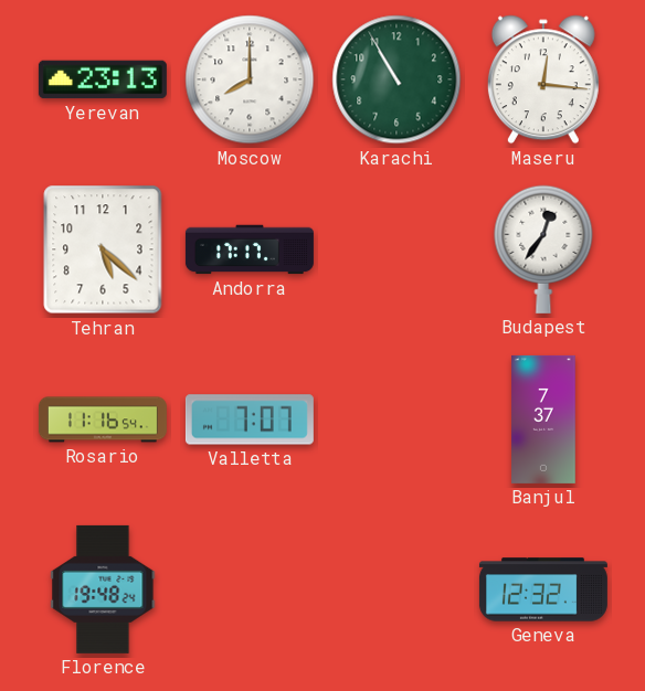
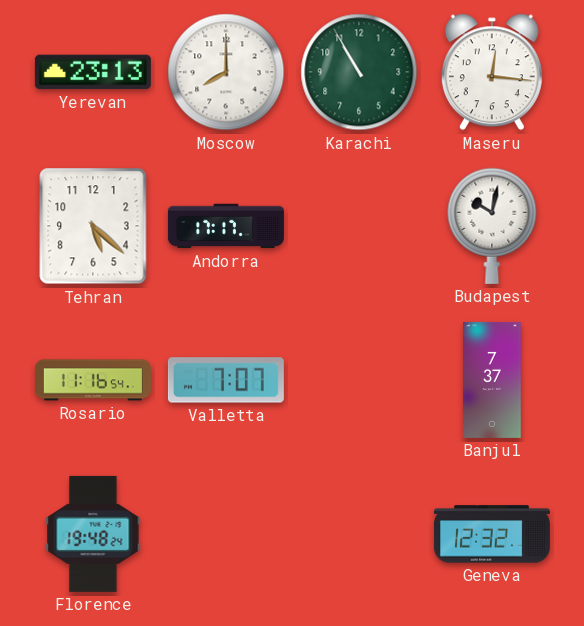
Budapest: 12:36 -> 10:02 (492, 226)
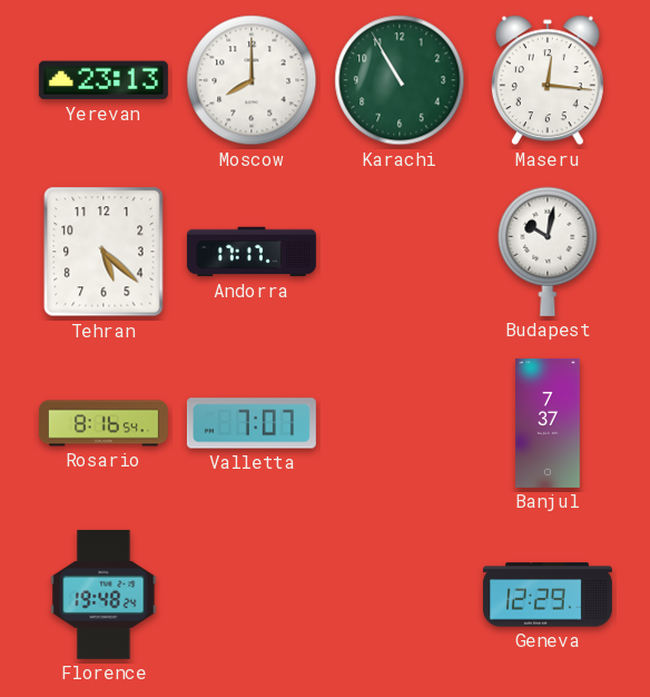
Rosario: 11:16 -> 8:16 (104, 423)
Geneva: 12:32 -> 12:29 (548, 595)
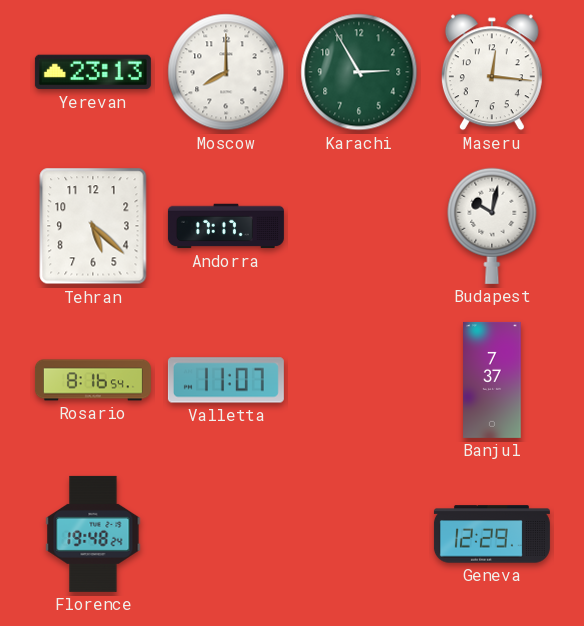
Karachi: 10:55 -> 2:55 (359, 72)
Valletta: 7:07 -> 11:07 (226, 380)
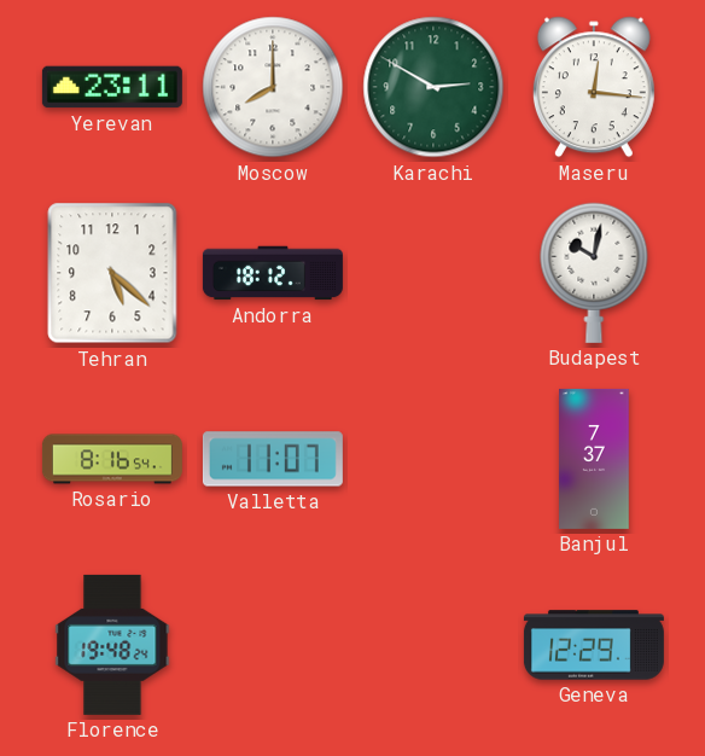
Yerevan: 23:13 -> 23:11 (112, 87)
Karachi: 2:55 -> 2:50 (433, 87)
Andorra: 17:17 -> 18:12 (273, 273)
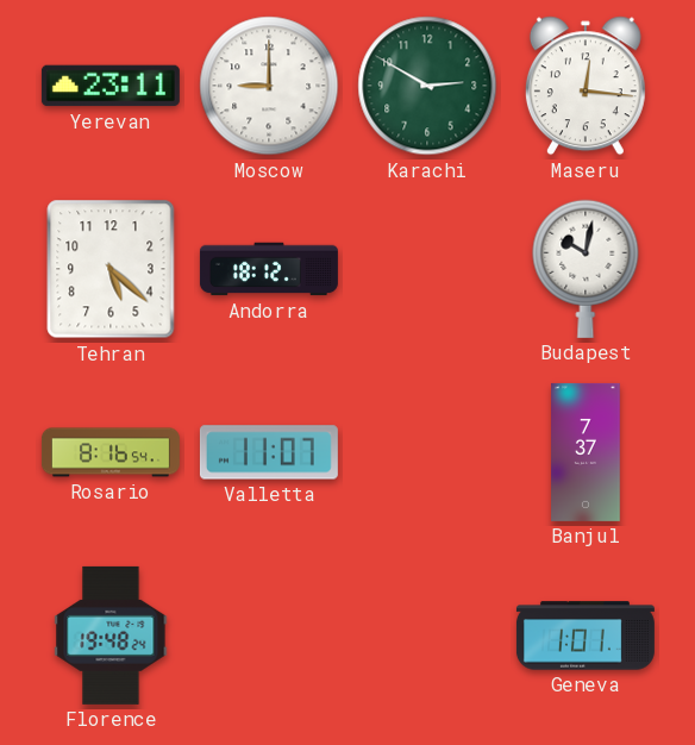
Moscow: 8:00 -> 9:00 (269, 86)
Geneva: 12:29 -> 1:01 (586, 636)
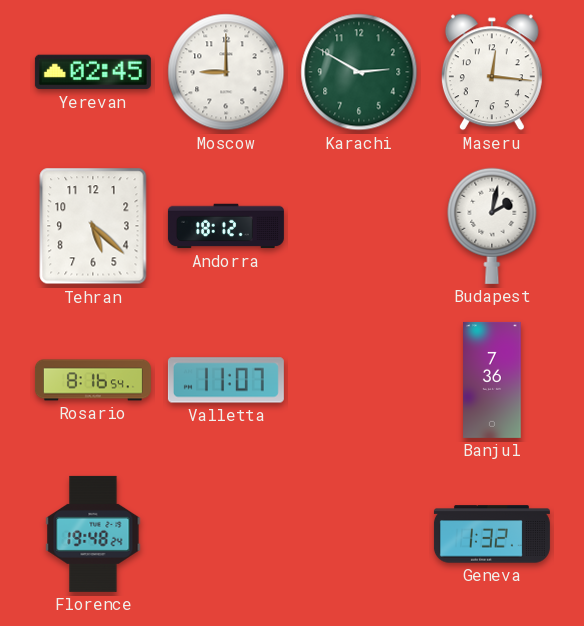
Yerevan: 23:11 -> 02:45 (93, 72)
Budapest: 10:02 -> 2:02 (492, 226)
Banjul: 7:37 -> 7:36 (492, 380)
Geneva: 1:01 -> 1:32 (492, 534)
